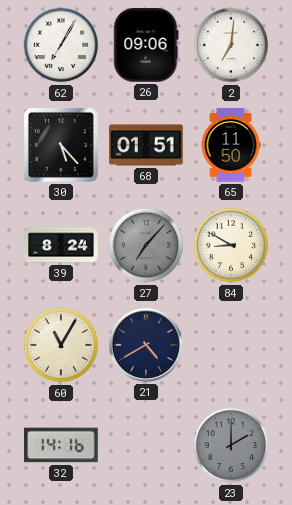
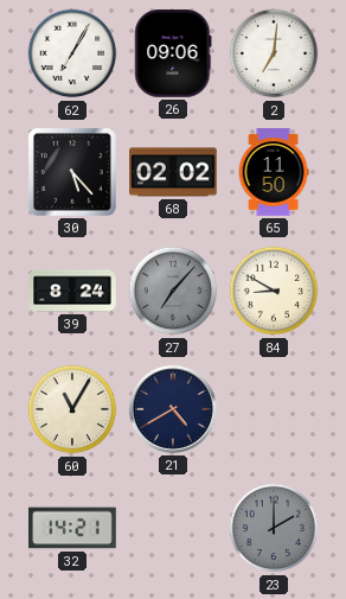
68: 01:51 -> 02:02 (173, 172)
32: 14:16 -> 14:21 (72, 528)
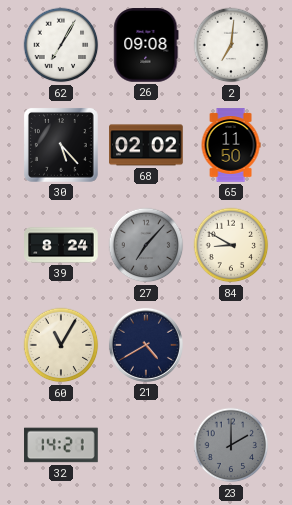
26: 09:06 -> 09:08 (146, 45)
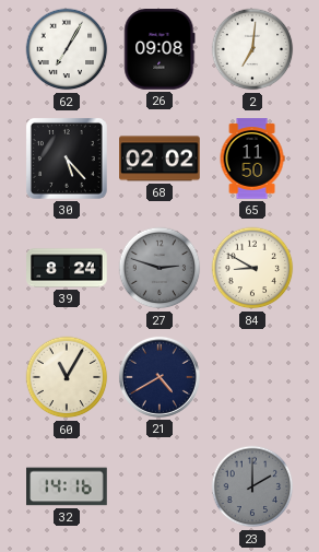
27: 7:07 -> 2:48 (159, 268)
32: 14:21 -> 14:16 (67, 486)
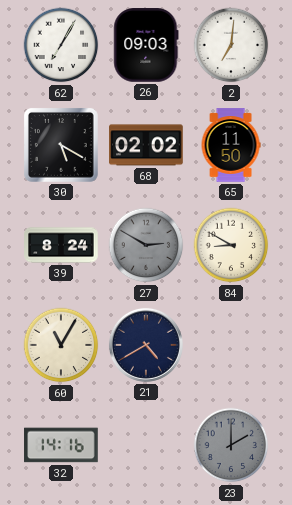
26: 09:08 -> 09:03 (146, 45)
30: 5:23 -> 5:20 (61, 145)
27: 2:48 -> 2:50 (146, 245)
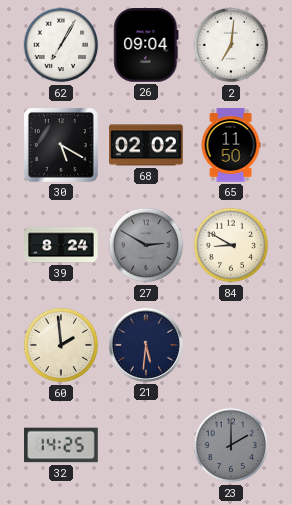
26: 09:03 -> 09:04 (146, 45)
60: 11:05 -> 1:59 (61, 345)
21: 4:40 -> 5:31 (146, 345)
32: 14:16 -> 14:25 (61, 445)
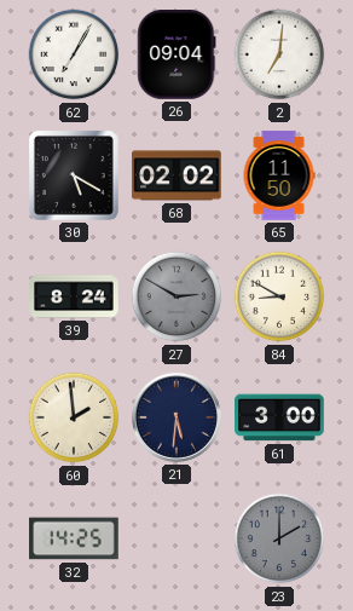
61: none -> 3:00 (279, 417)
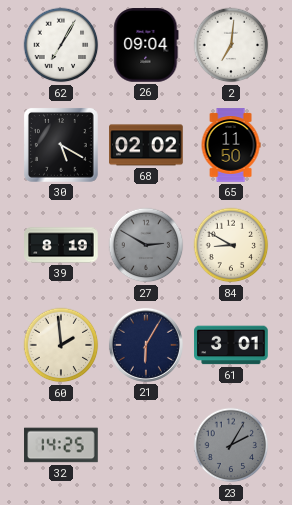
39: 8:24 -> 8:19 (61, 245)
21: 5:31 -> 6:05 (146, 345)
61: 3:00 -> 3:01 (231, 345)
23: 2:00 -> 2:05 (231, 445)
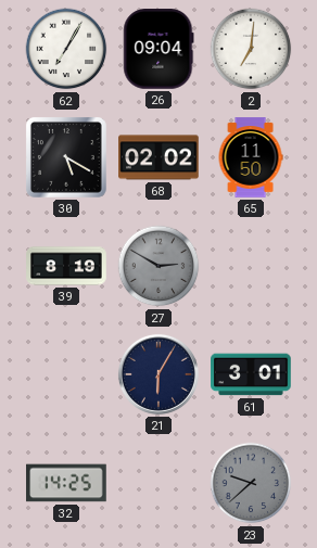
84: 8:50 -> none (231, 245)
60: 1:59 -> none (61, 345)
23: 2:05 -> 9:38 (251, 483)
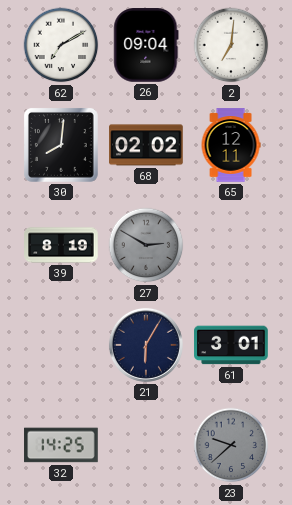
62: 7:05 -> 7:10 (61, 45)
30: 5:20 -> 8:01 (61, 145)
65: 11:50 -> 12:11 (231, 145)
